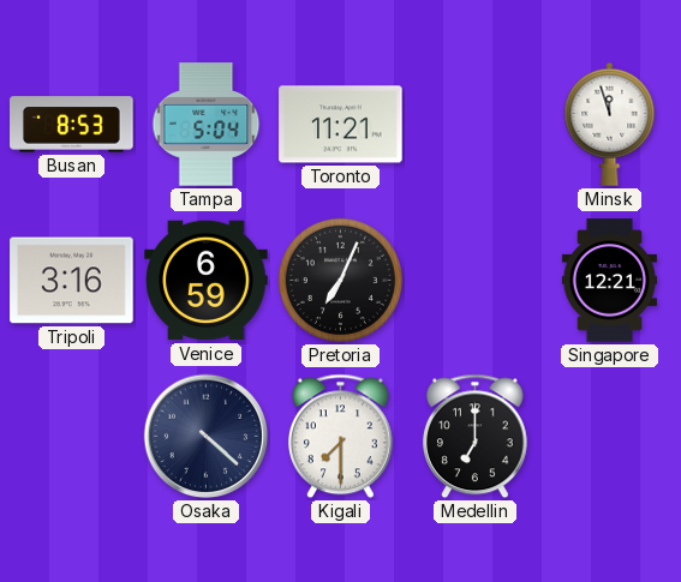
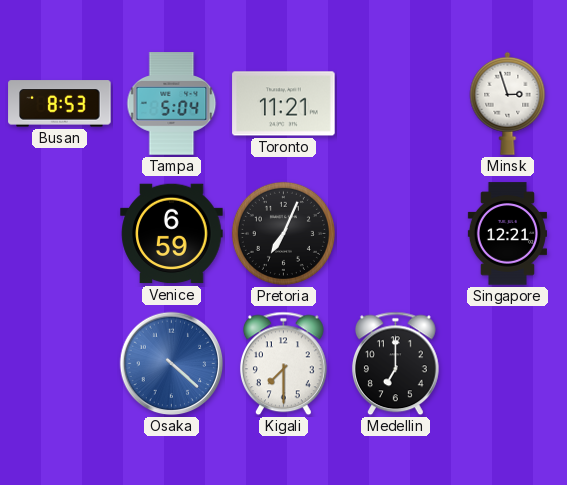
Minsk: 11:57 -> 2:57 (508, 103)
Tripoli: 3:16 -> none (72, 281)
Osaka dial: navy -> blue (172, 364)
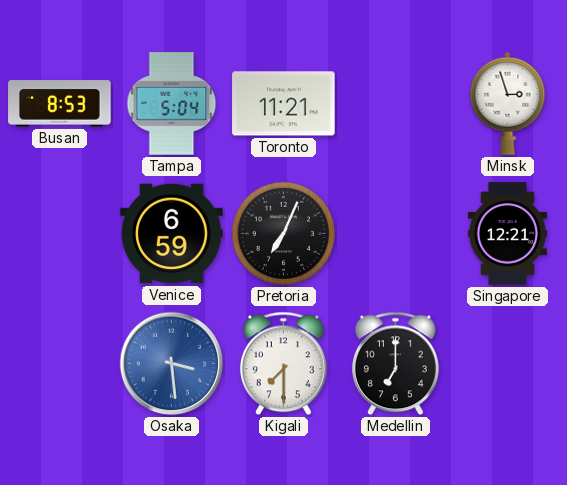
Osaka: 4:22 -> 3:29 (172, 364)
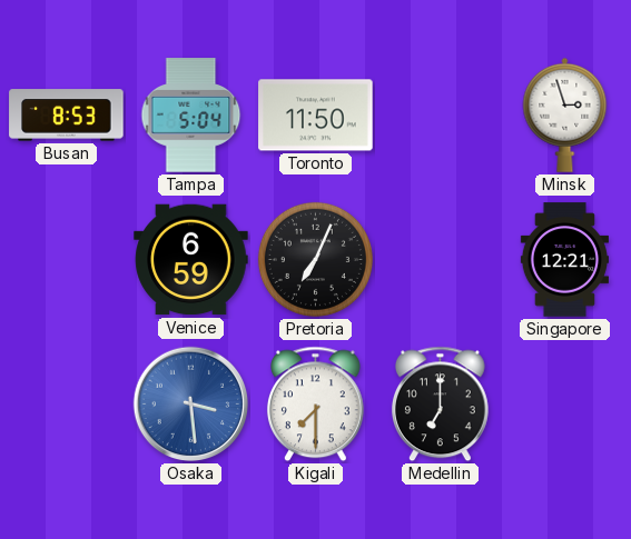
Toronto: 11:21 -> 11:50 (316, 116)
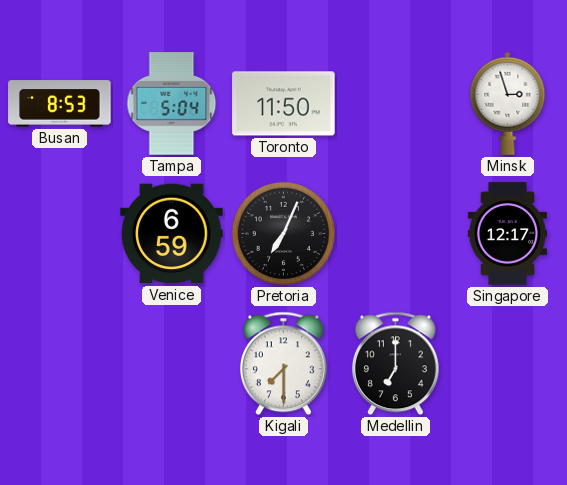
Singapore: 12:21 -> 12:17 (507, 234)
Osaka: 3:29 -> none (191, 405)
